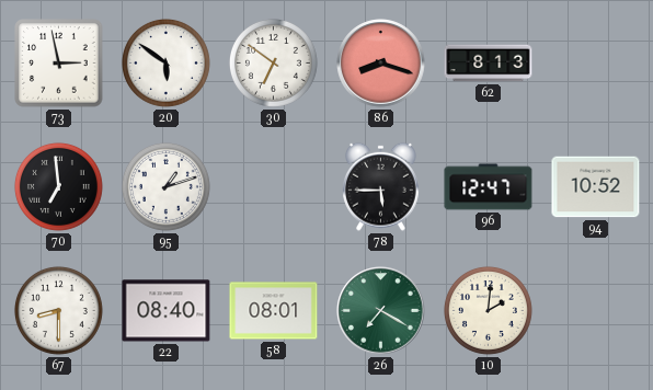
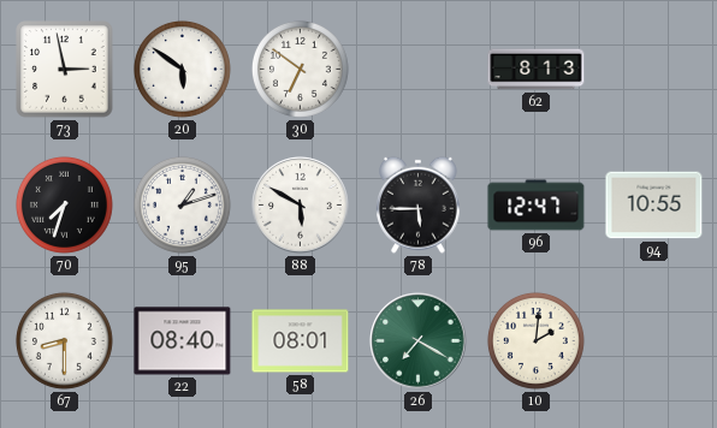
86: 8:18 -> none (381, 64)
70: 6:59 -> 7:33 (64, 204)
88: none -> 5:50 (301, 206)
94: 10:52 -> 10:55 (654, 206)
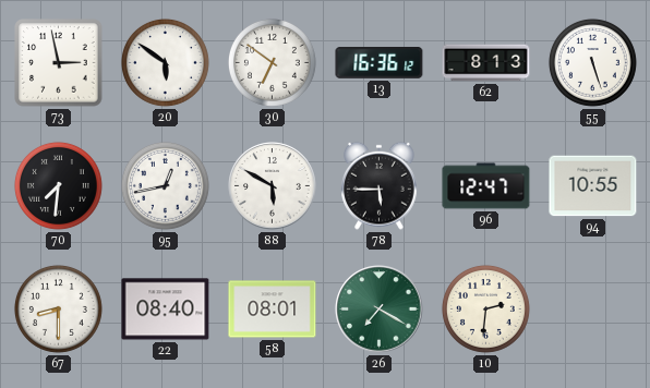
13: none -> 16:36 (380, 63)
55: none -> 5:27 (592, 62)
70: 7:33 -> 7:31 (58, 185)
95: 1:12 -> 12:43 (165, 185)
10: 2:01 -> 2:31 (485, 308)
